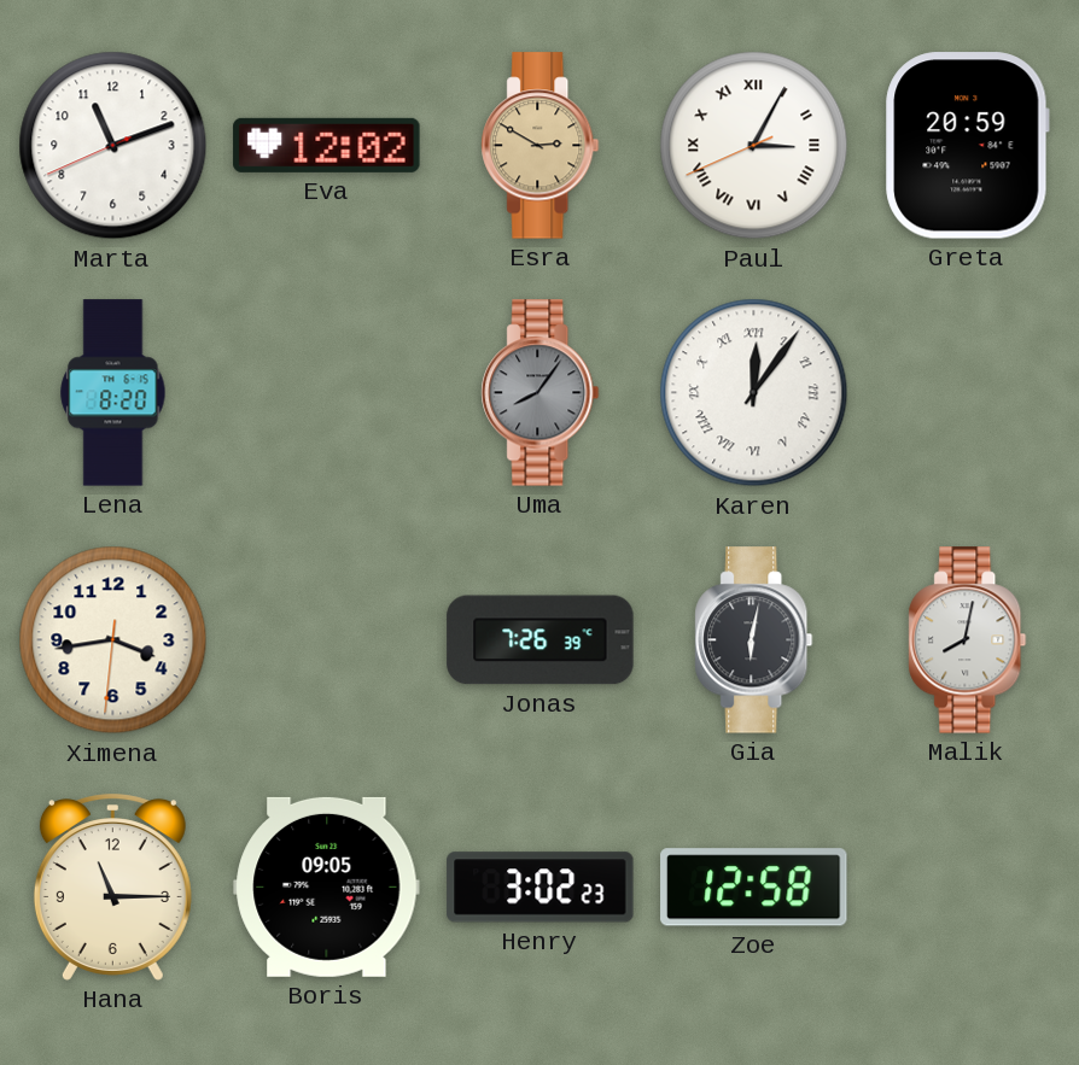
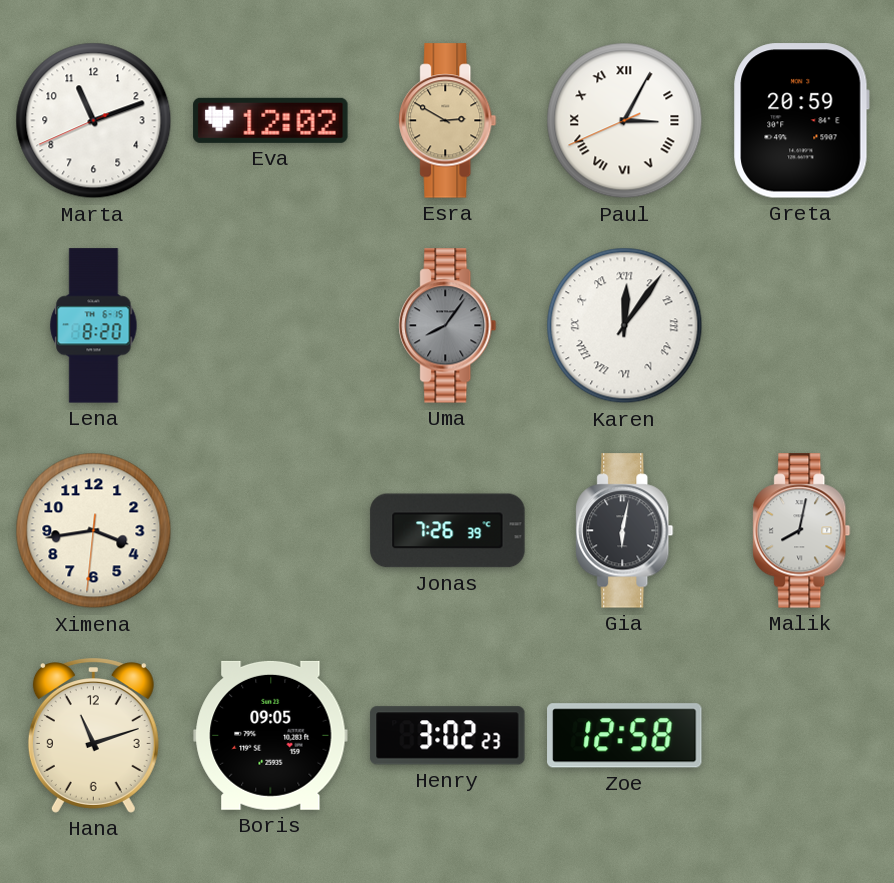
Hana: 11:15 -> 11:12 (93, 736)
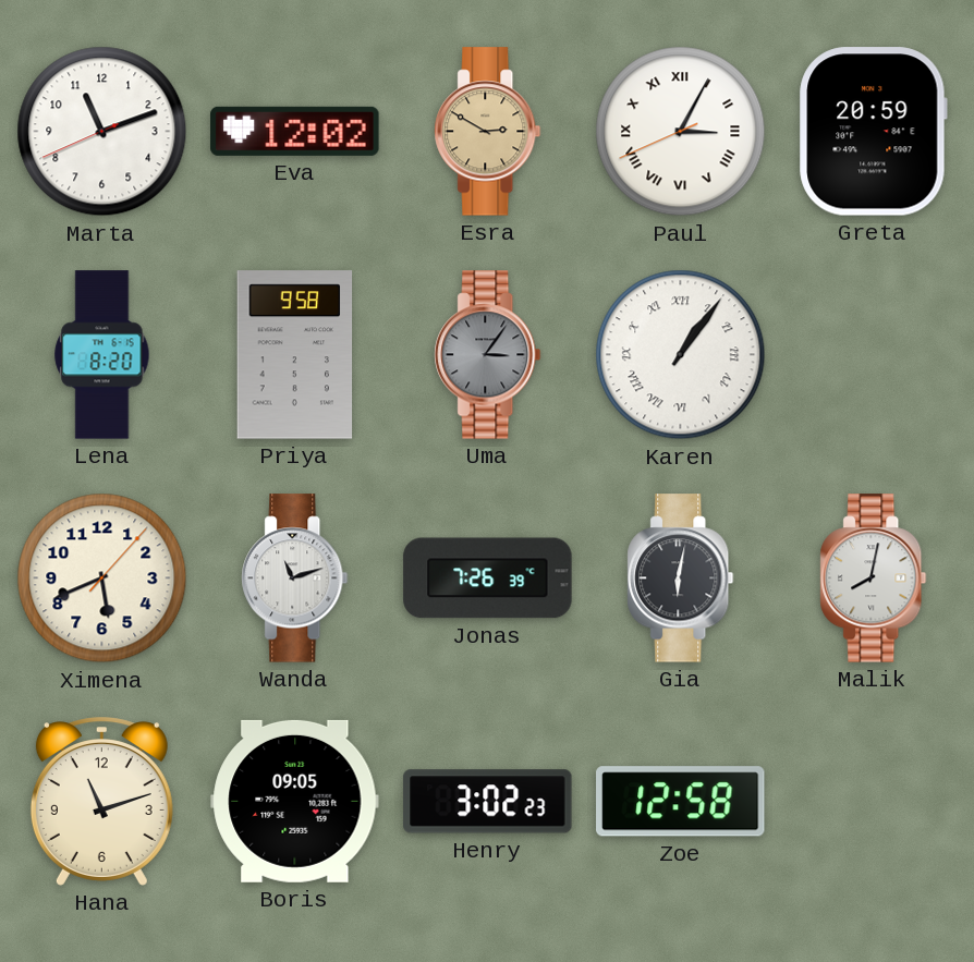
Priya: none -> 9:58 (295, 355)
Uma: 8:06 -> 3:06 (488, 355)
Karen: 12:06 -> 1:06 (681, 355)
Ximena: 3:43 -> 5:41 (102, 579)
Wanda: none -> 11:12 (295, 579)
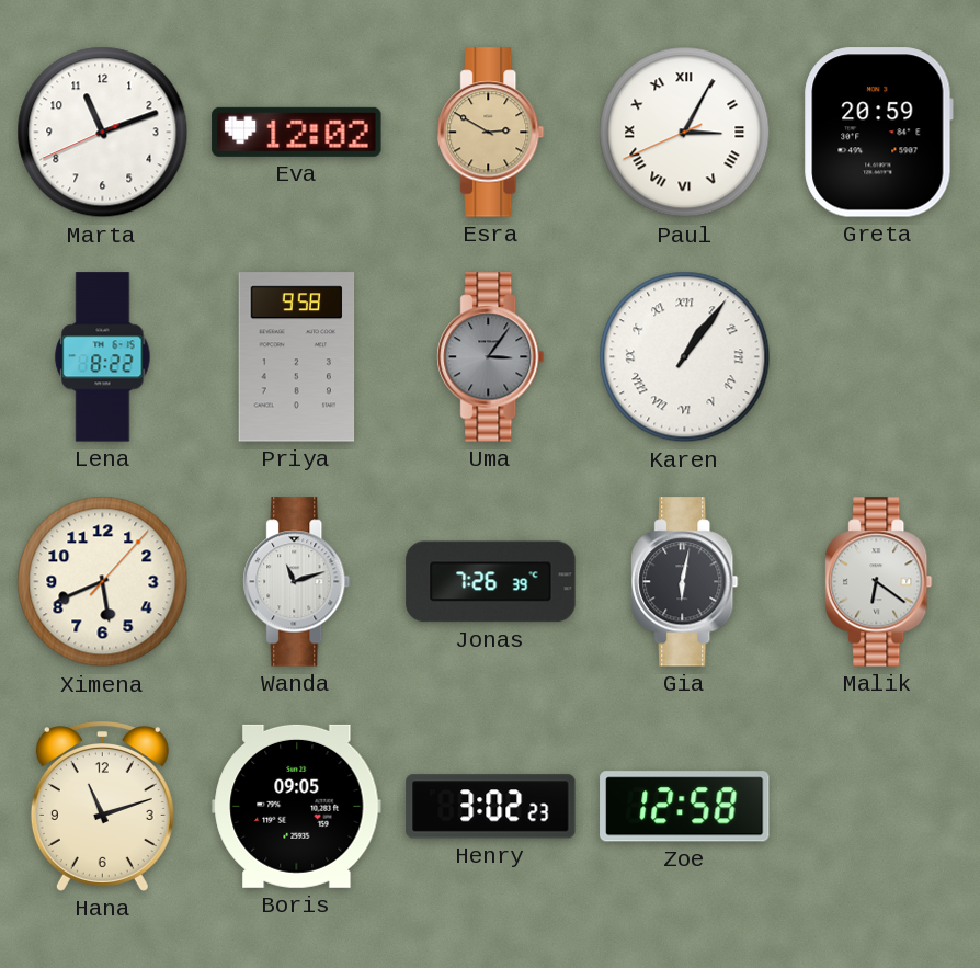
Lena: 8:20 -> 8:22 (103, 357)
Malik: 8:02 -> 6:21 (879, 582)
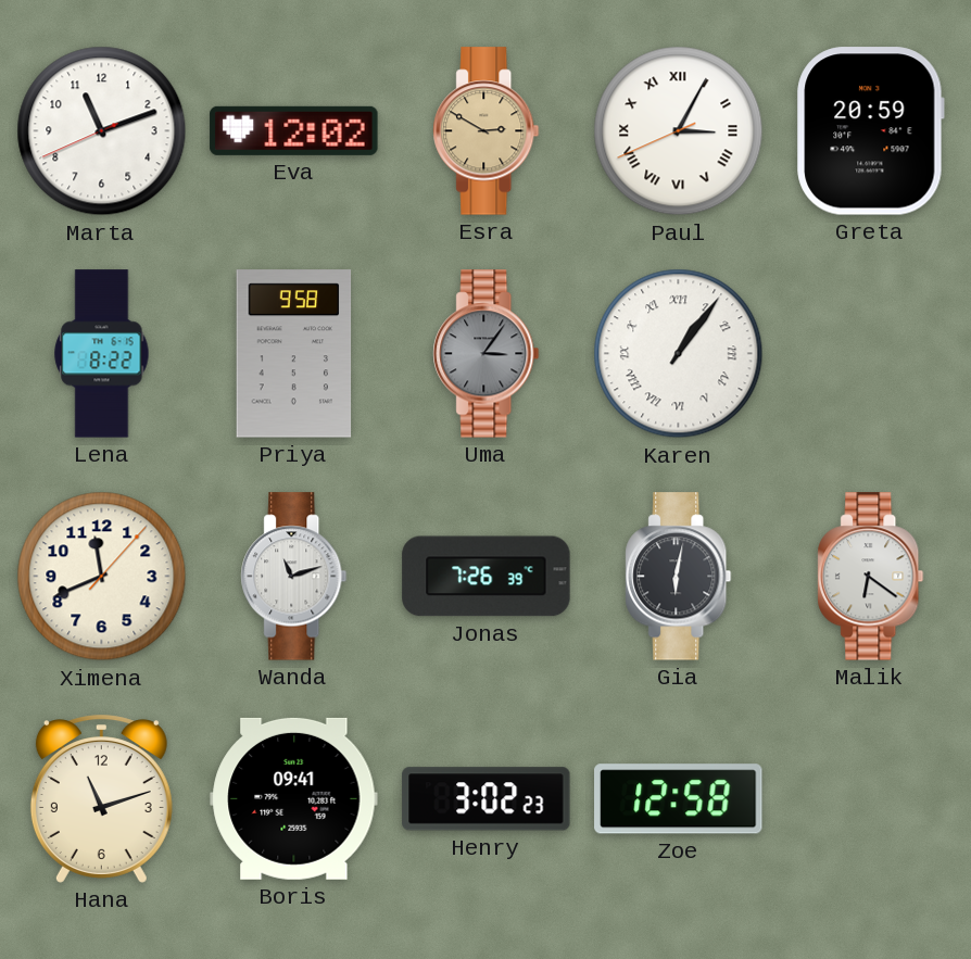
Ximena: 5:41 -> 11:41 (102, 577)
Boris: 09:05 -> 09:41 (294, 798)
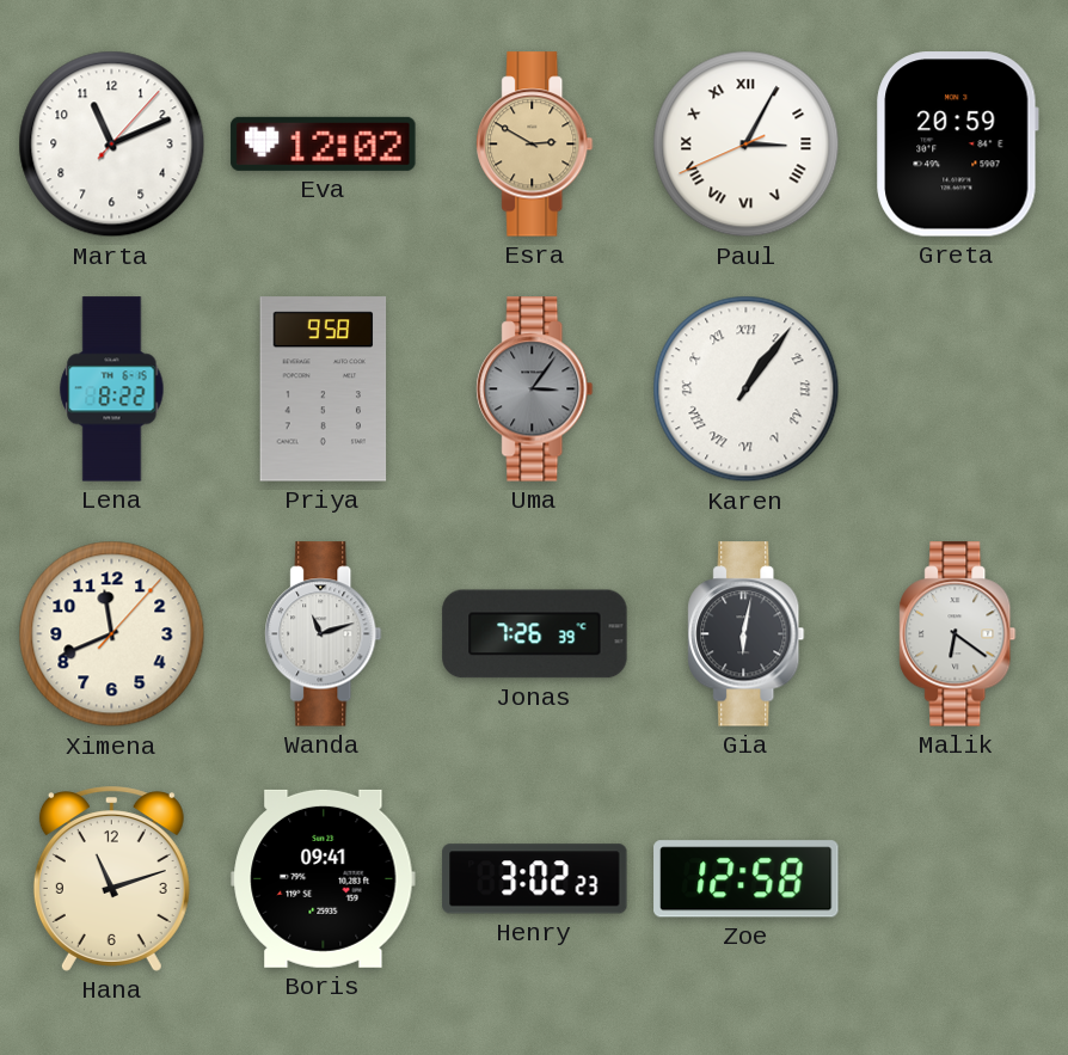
Marta: 11:11:41 -> 11:11:07 (112, 145)
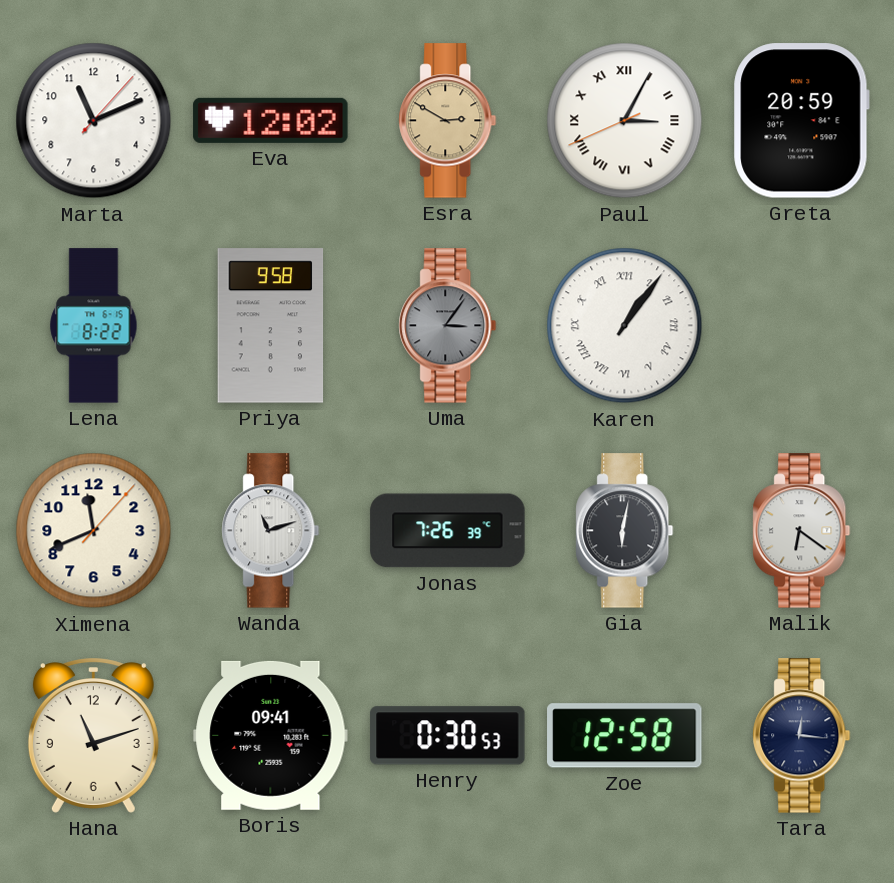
Henry: 3:02 -> 0:30 (448, 736)
Tara: none -> 12:16 (802, 736)
